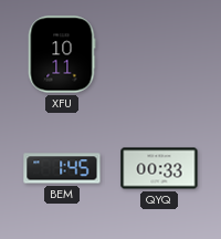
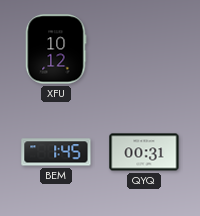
XFU: 10:11 -> 10:12 (56, 49)
QYQ: 00:33 -> 00:31 (144, 152)
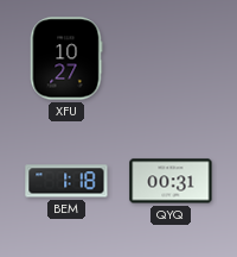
XFU: 10:12 -> 10:27 (66, 58)
BEM: 1:45 -> 1:18 (66, 181)
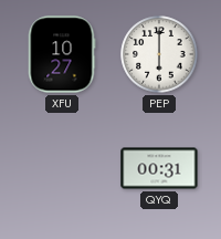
PEP: none -> 6:00 (159, 54)
BEM: 1:18 -> none (66, 181)
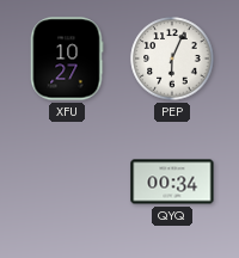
PEP: 6:00 -> 6:04 (172, 59)
QYQ: 00:31 -> 00:34 (172, 182)
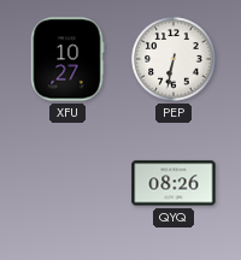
PEP: 6:04 -> 6:32 (174, 59)
QYQ: 00:34 -> 08:26 (174, 183)
